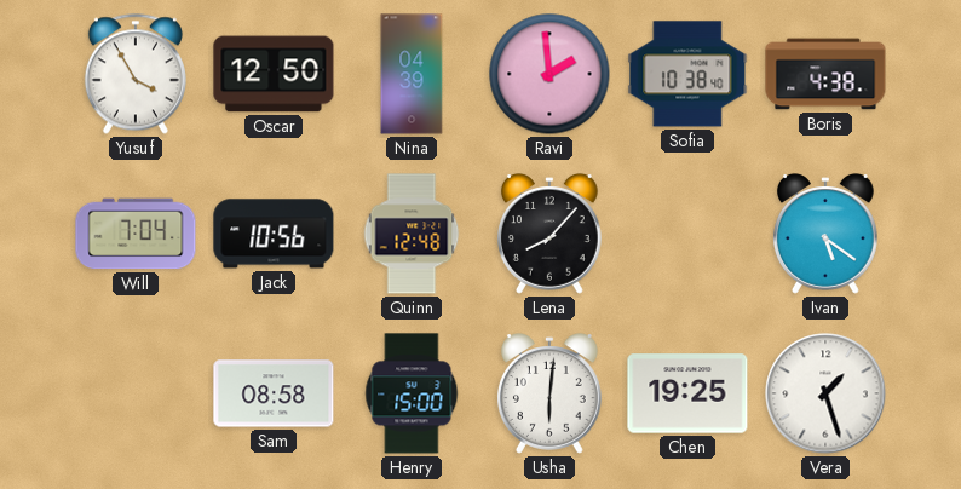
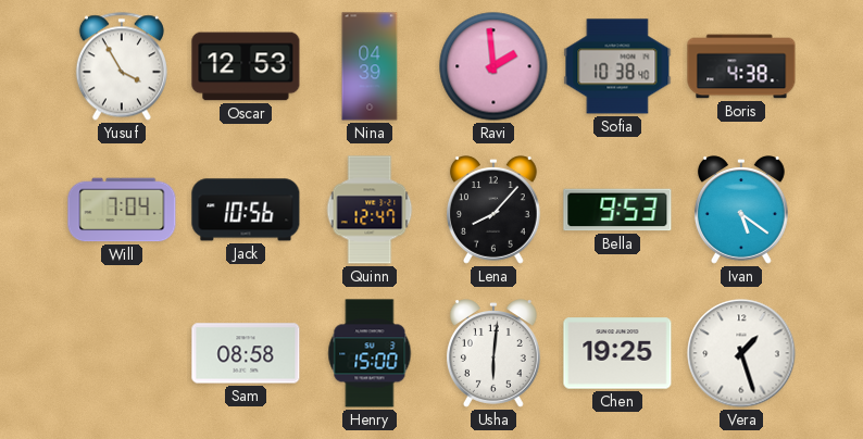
Oscar: 12:50 -> 12:53 (246, 66)
Quinn: 12:48 -> 12:47 (370, 210)
Bella: none -> 9:53 (617, 210)
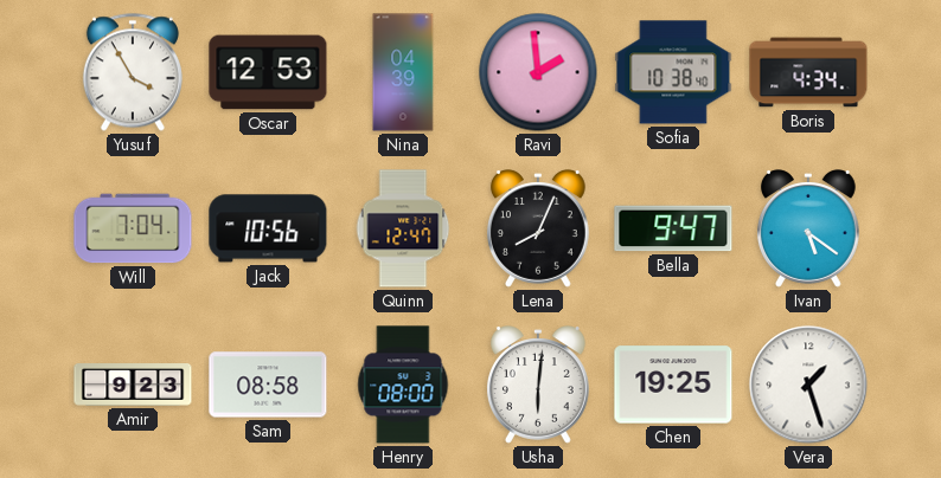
Boris: 4:38 -> 4:34 (808, 72)
Lena: 8:07 -> 8:04 (538, 228)
Bella: 9:53 -> 9:47 (673, 228)
Amir: none -> 9:23 (133, 385)
Henry: 15:00 -> 08:00 (403, 385)
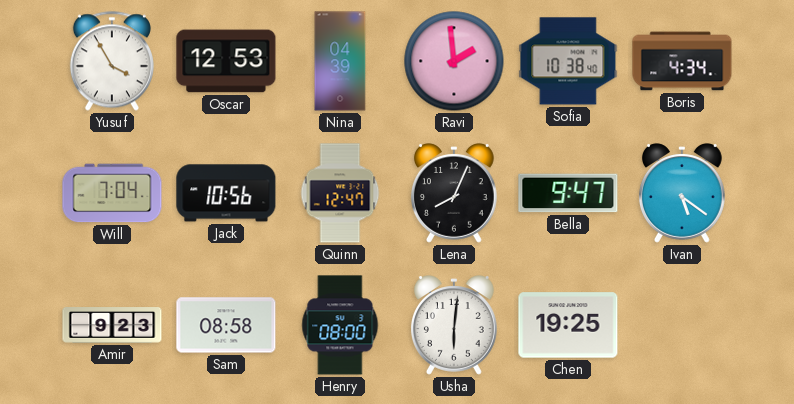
Vera: 1:27 -> none (808, 385)
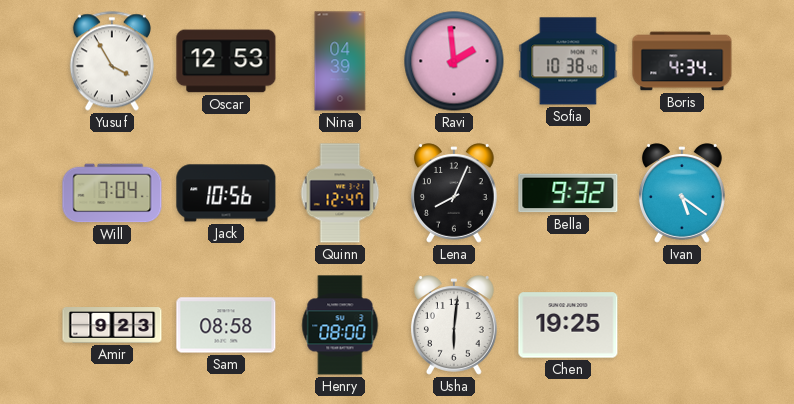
Bella: 9:47 -> 9:32 (568, 193)
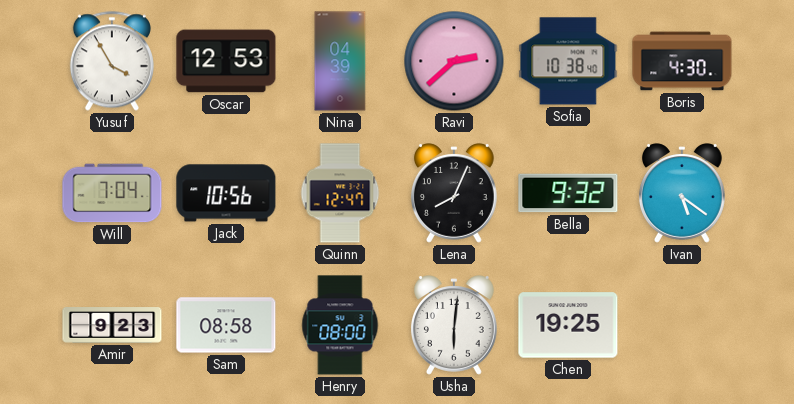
Ravi: 1:59 -> 2:38 (454, 61)
Boris: 4:34 -> 4:30 (682, 61)
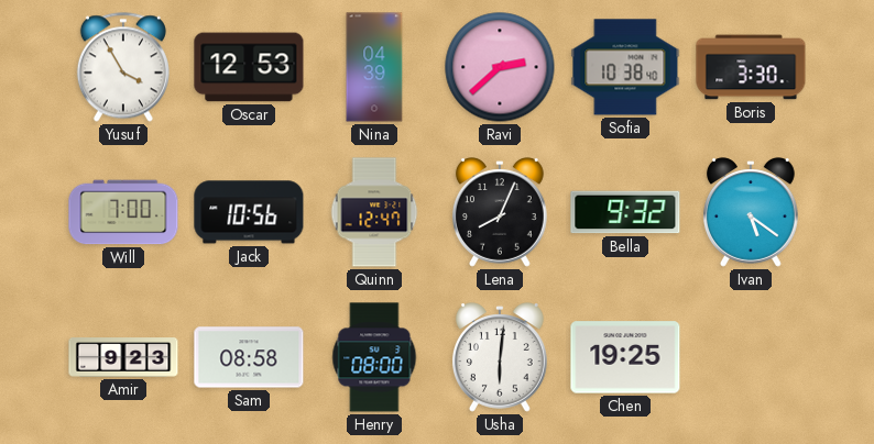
Boris: 4:30 -> 3:30 (751, 67)
Will: 7:04 -> 7:00 (123, 212)
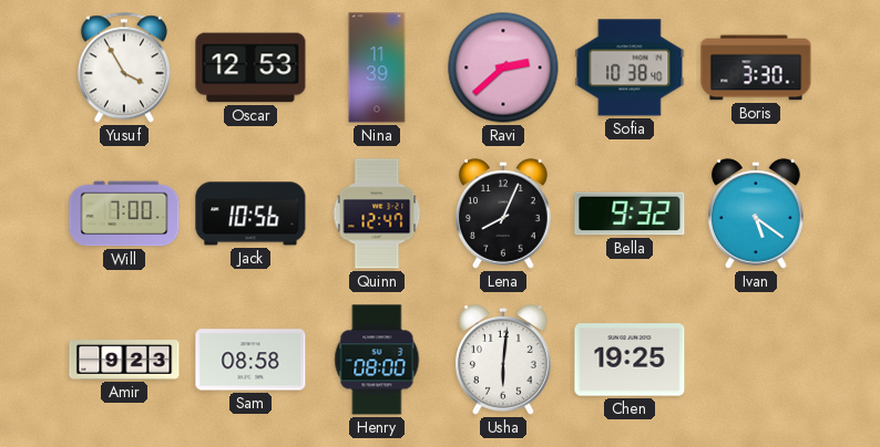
Nina: 04:39 -> 11:39 (377, 67)
